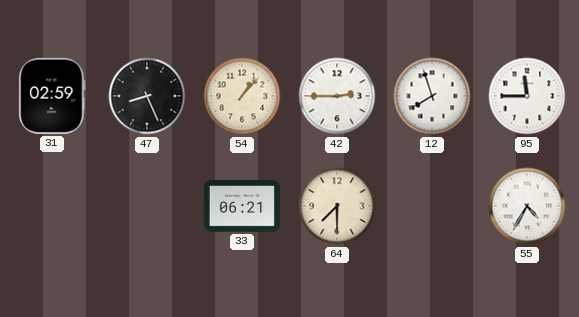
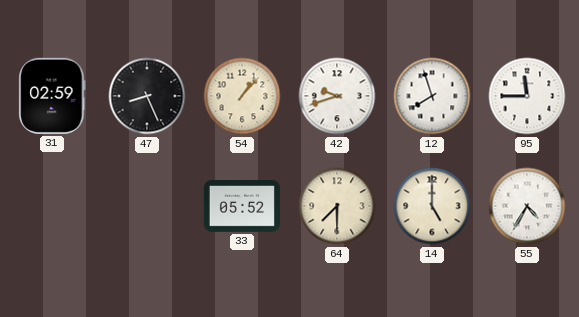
42: 2:45 -> 9:42 (337, 96)
33: 06:21 -> 05:52 (242, 207)
14: none -> 5:00 (432, 206)
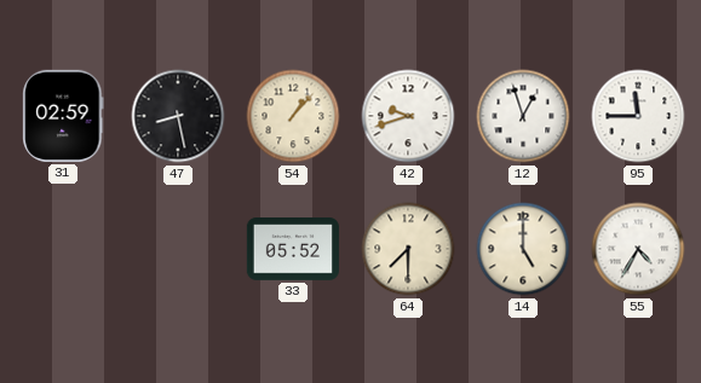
47: 8:26 -> 8:28 (178, 116)
12: 7:57 -> 12:57 (523, 116)
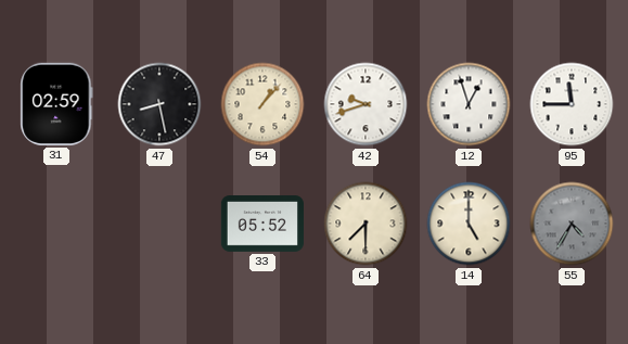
55 dial: white -> grey (572, 224)
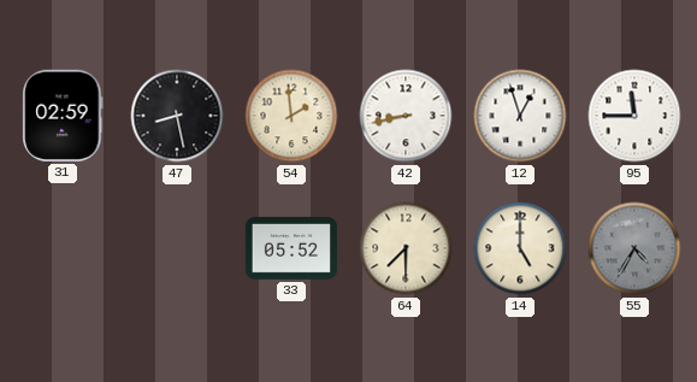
54: 1:07 -> 1:59 (291, 116)
42: 9:42 -> 8:43 (406, 116)
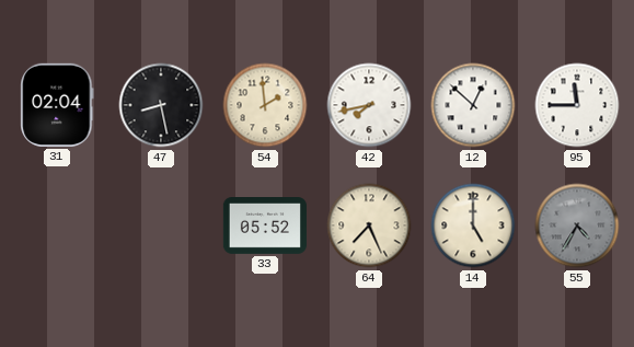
31: 02:59 -> 02:04 (57, 105)
42: 8:43 -> 7:43 (369, 105)
12: 12:57 -> 12:52 (473, 105)
64: 7:30 -> 7:26 (369, 225)
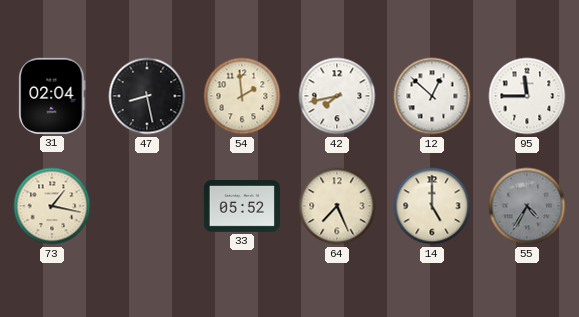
73: none -> 1:17 (52, 206)
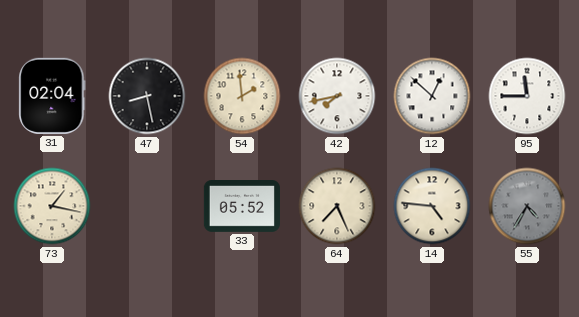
14: 5:00 -> 4:46 (432, 206)
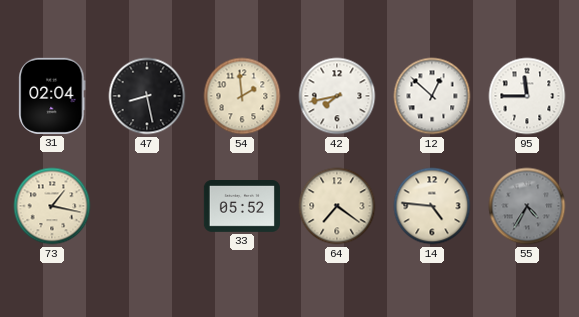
64: 7:26 -> 7:21 (337, 206)
